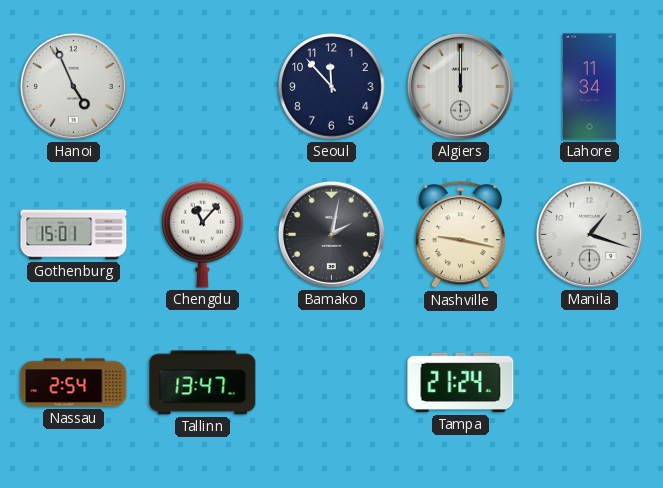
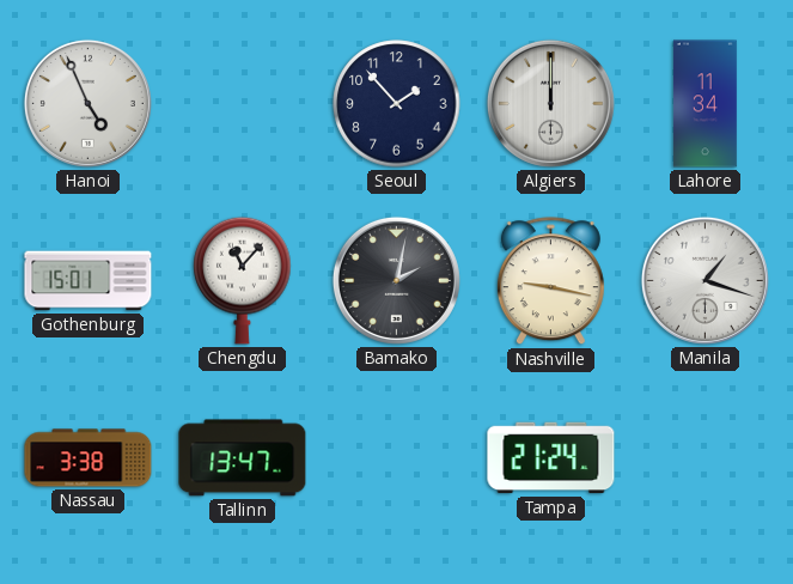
Seoul: 11:53 -> 1:53 (397, 104)
Nassau: 2:54 -> 3:38 (89, 458)
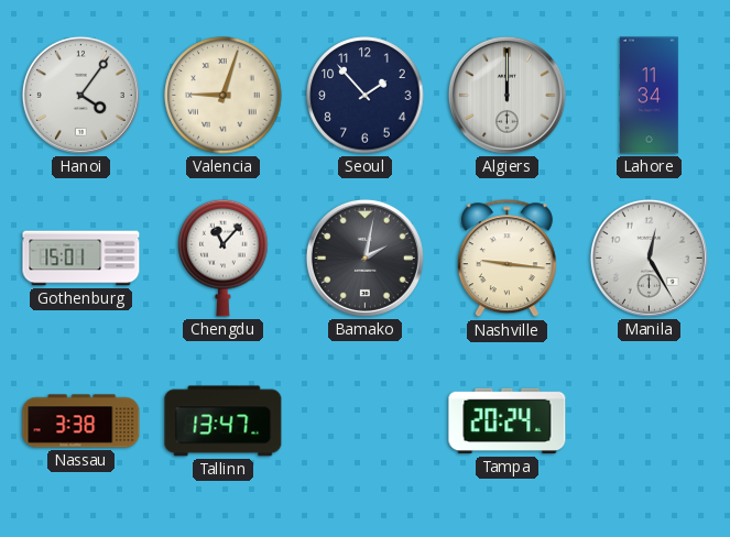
Hanoi: 4:56 -> 4:06 (80, 95)
Valencia: none -> 9:03 (224, 96)
Nashville: 9:17 -> 9:16 (506, 259)
Manila: 1:18 -> 12:25 (649, 257)
Tampa: 21:24 -> 20:24 (508, 421)
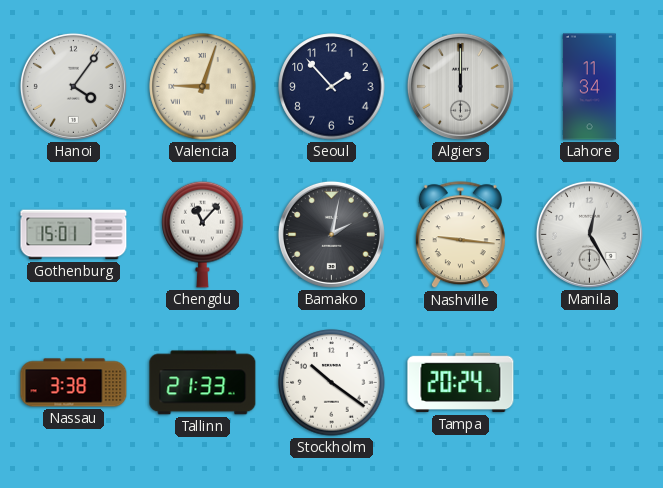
Tallinn: 13:47 -> 21:33 (203, 383)
Stockholm: none -> 10:21 (332, 383)
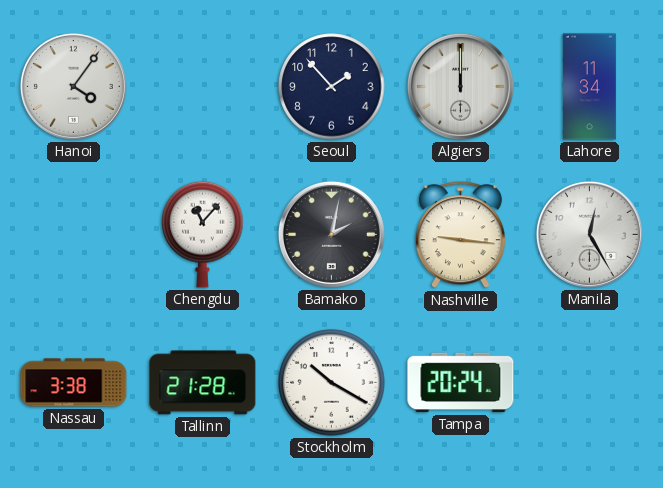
Valencia: 9:03 -> none (203, 87)
Gothenburg: 15:01 -> none (74, 235)
Tallinn: 21:33 -> 21:28 (203, 383)
Stockholm: 10:21 -> 10:20 (332, 383)
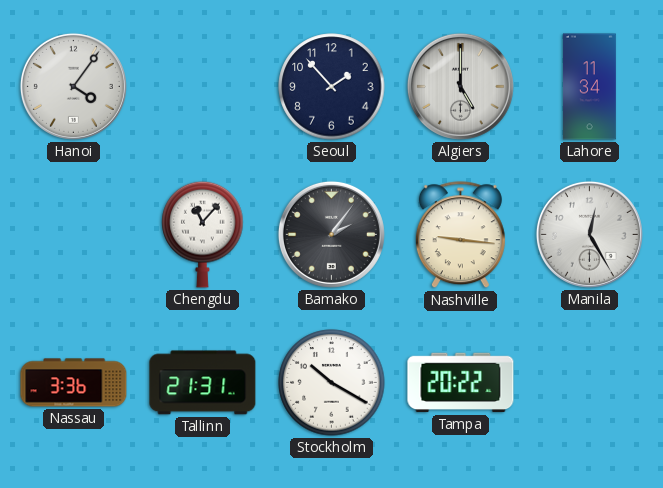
Algiers: 12:00 -> 5:00 (460, 86)
Bamako: 2:02 -> 2:06 (331, 234)
Nassau: 3:38 -> 3:36 (74, 383)
Tallinn: 21:28 -> 21:31 (203, 383)
Tampa: 20:24 -> 20:22 (461, 383)
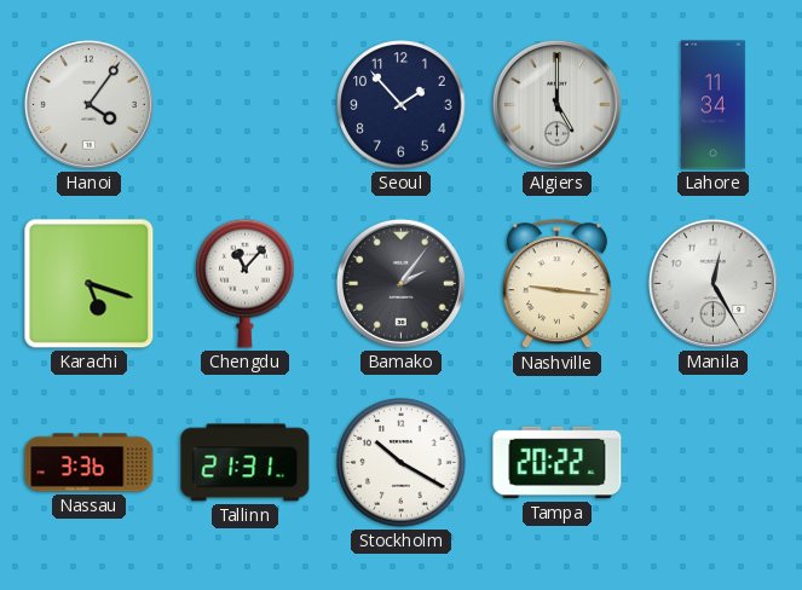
Karachi: none -> 5:18 (90, 284)
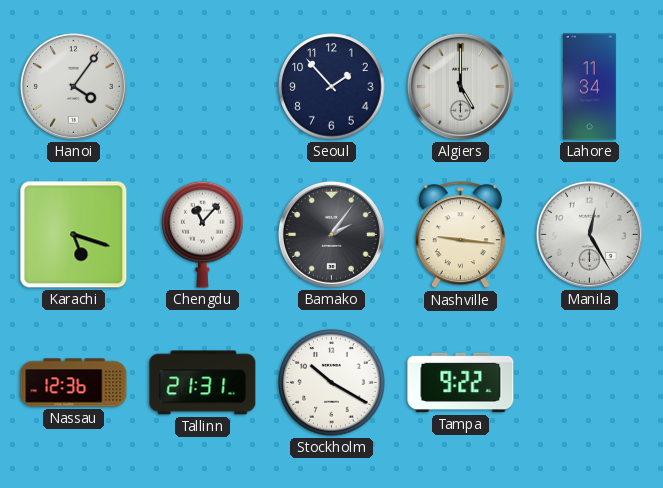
Nassau: 3:36 -> 12:36 (74, 383)
Tampa: 20:22 -> 9:22 (461, 383)
